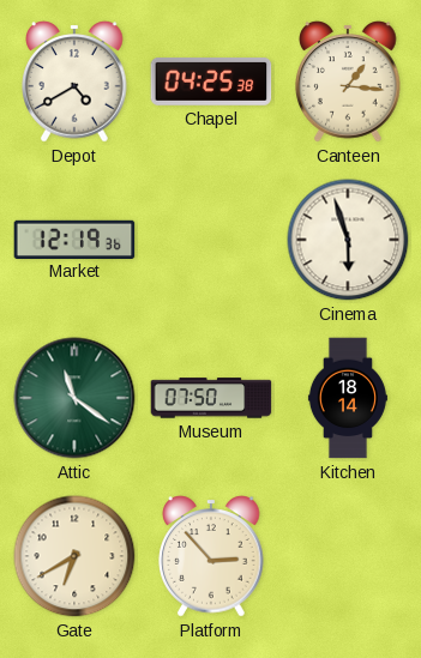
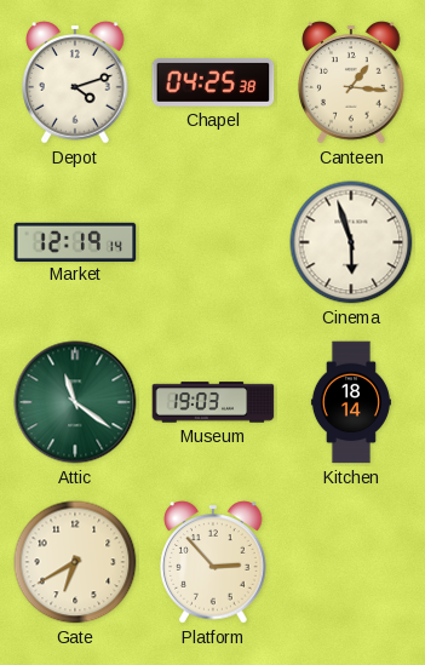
Depot: 4:40 -> 4:12 (75, 82)
Market: 12:19:36 -> 12:19:14 (75, 241)
Museum: 07:50 -> 19:03 (213, 402)
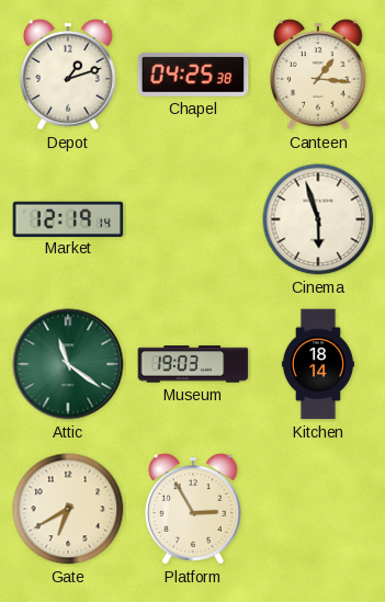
Depot: 4:12 -> 1:12 (68, 75)
Platform: 2:53 -> 2:55 (193, 509)
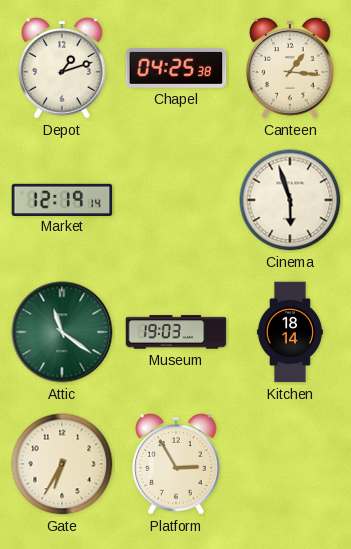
Gate: 6:40 -> 6:35 (62, 464)
